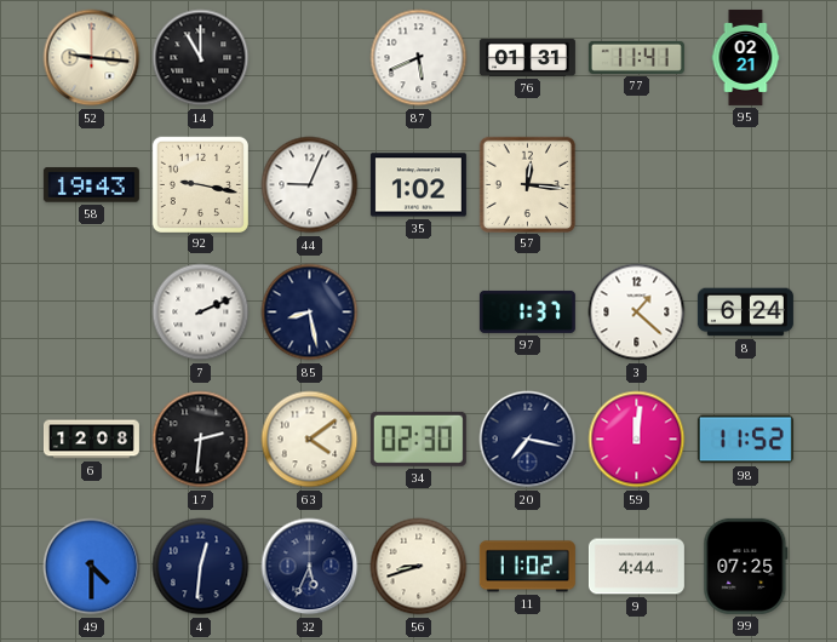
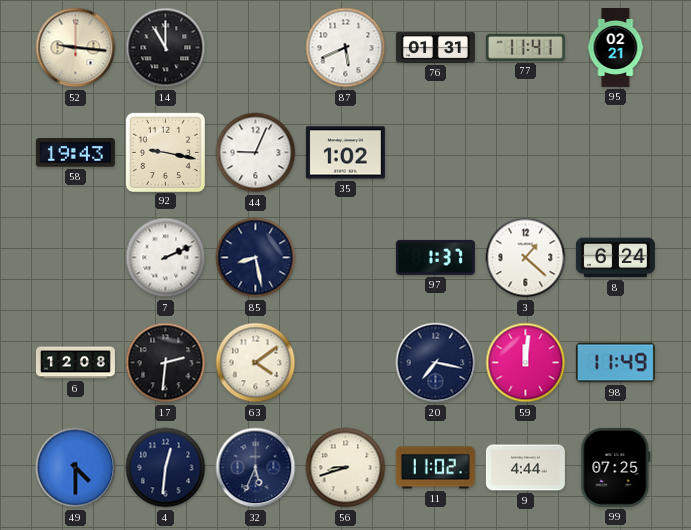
57: 12:16 -> none (527, 184)
34: 02:30 -> none (418, 438)
98: 11:52 -> 11:49 (615, 363)
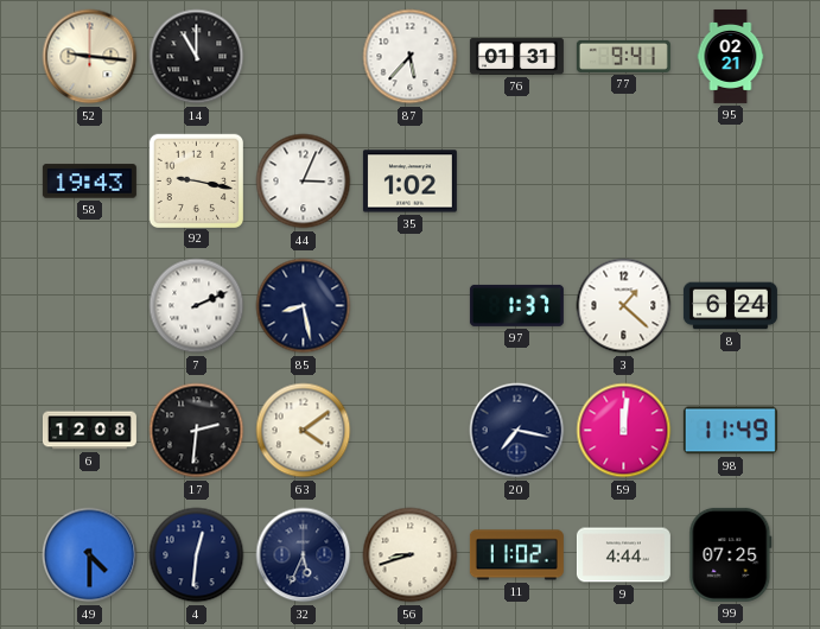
87: 5:41 -> 5:37 (411, 57)
77: 11:41 -> 9:41 (623, 56)
44: 9:04 -> 3:04 (304, 182)
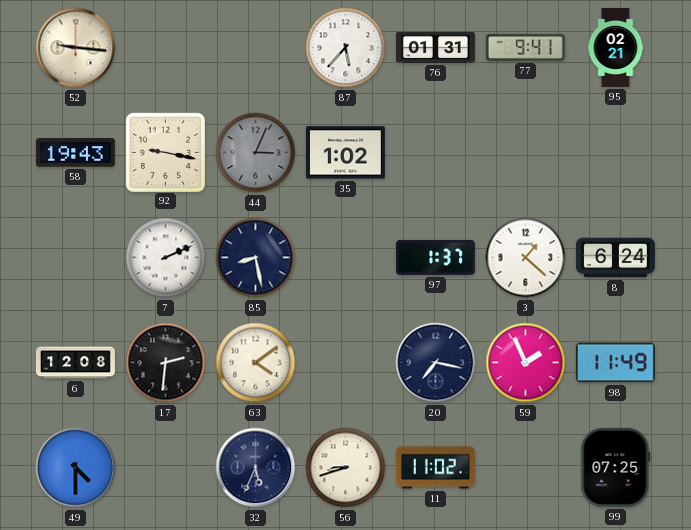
14: 11:00 -> none (197, 57)
44 dial: white -> grey (256, 153)
59: 12:01 -> 1:56 (526, 363)
4: 12:31 -> none (197, 555)
9: 4:44 -> none (623, 555)
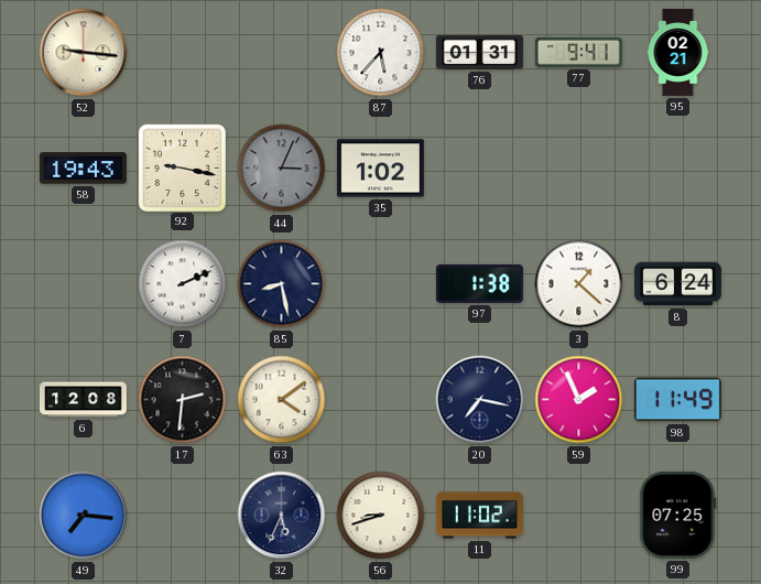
97: 1:37 -> 1:38 (479, 283)
49: 4:30 -> 7:16 (84, 516)
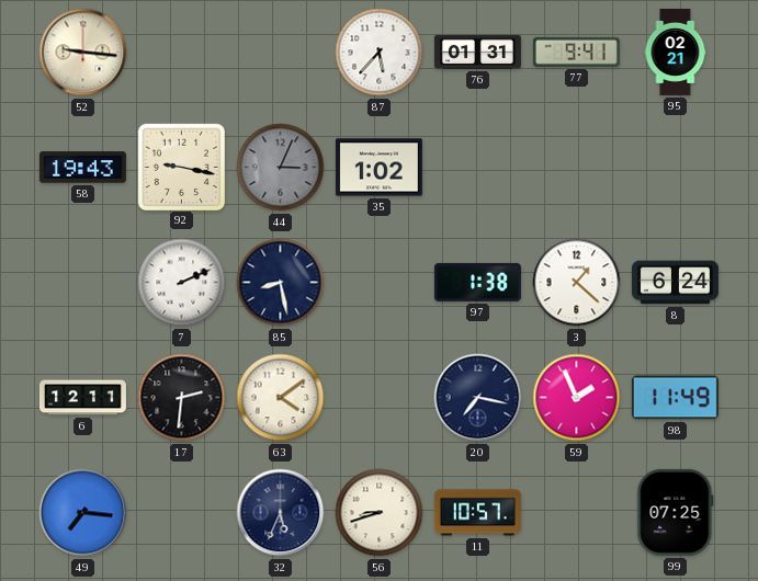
6: 12:08 -> 12:11 (82, 398)
11: 11:02 -> 10:57 (477, 513)
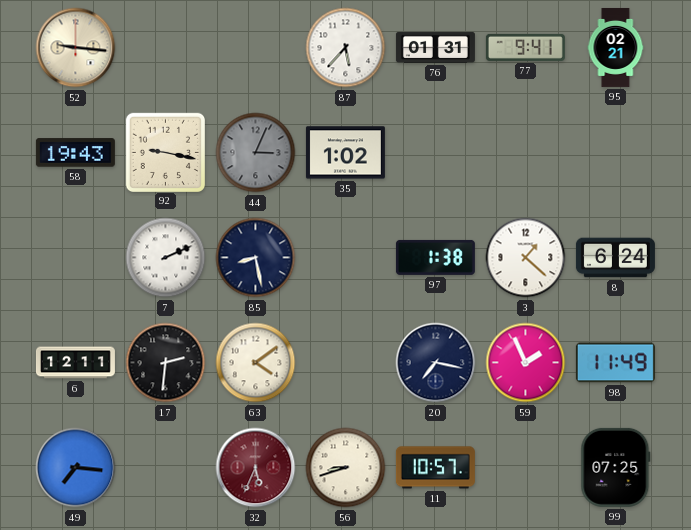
32 dial: navy -> burgundy (256, 468)
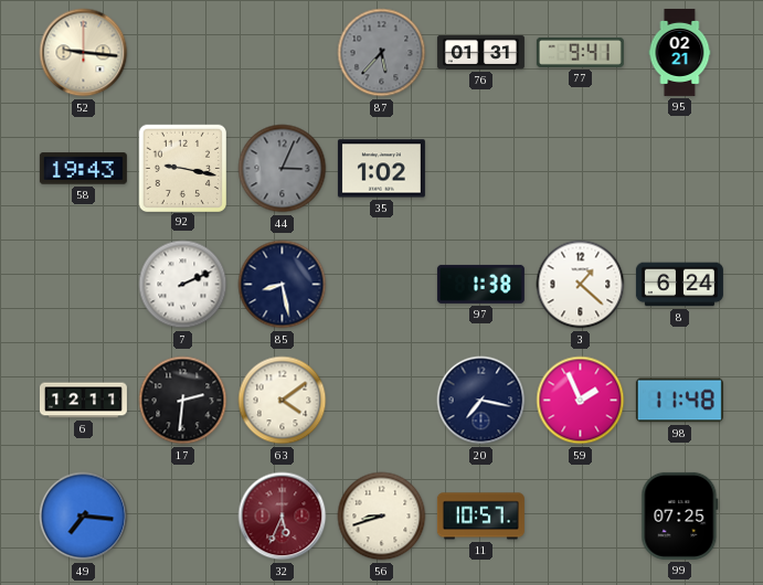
87 dial: white -> grey (382, 53)
98: 11:49 -> 11:48 (679, 401)
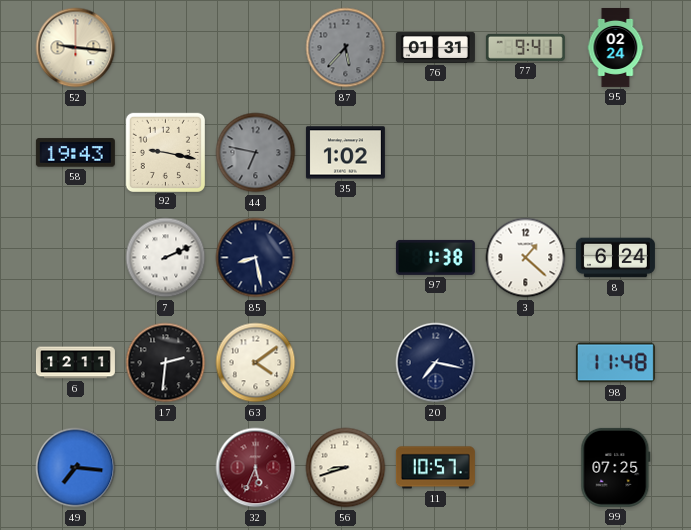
95: 02:21 -> 02:24 (616, 47)
44: 3:04 -> 6:47 (256, 153)
59: 1:56 -> none (581, 401)
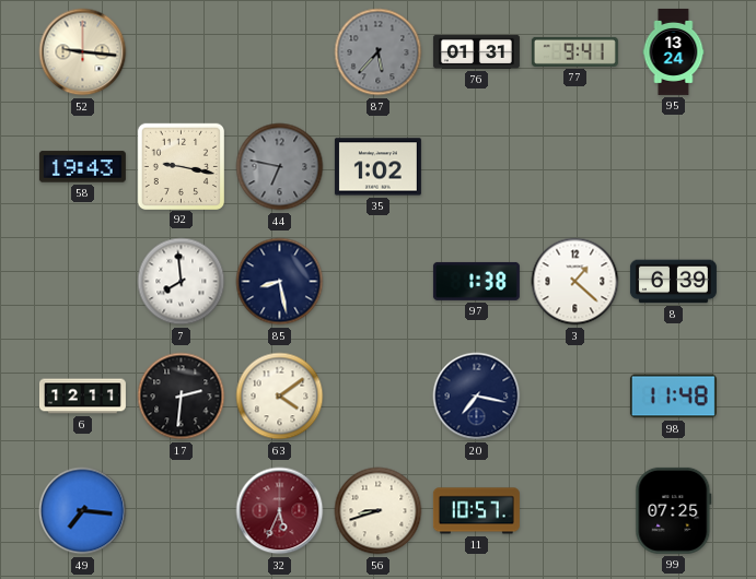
95: 02:24 -> 13:24 (674, 51)
7: 2:11 -> 7:59 (182, 282)
8: 6:24 -> 6:39 (673, 282)
